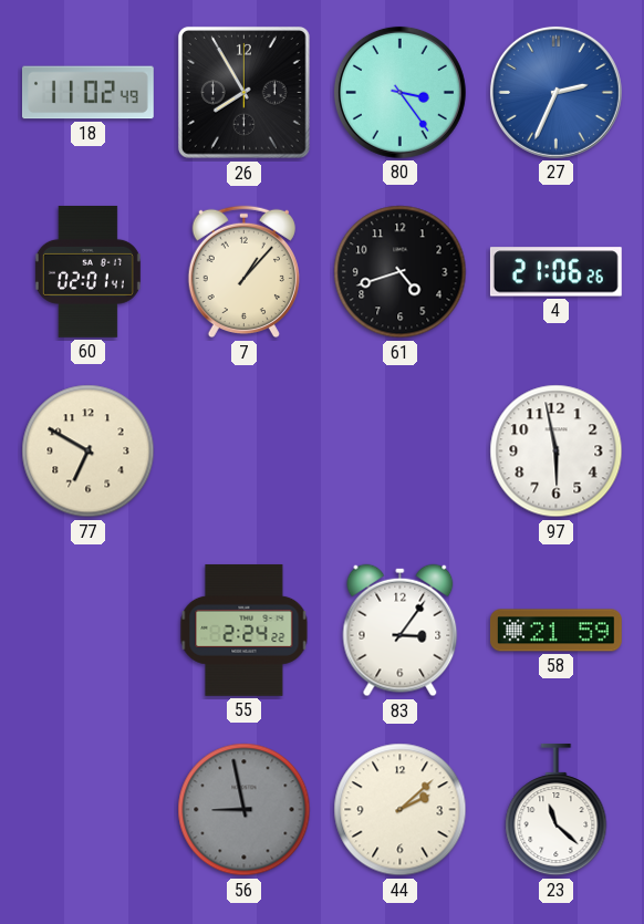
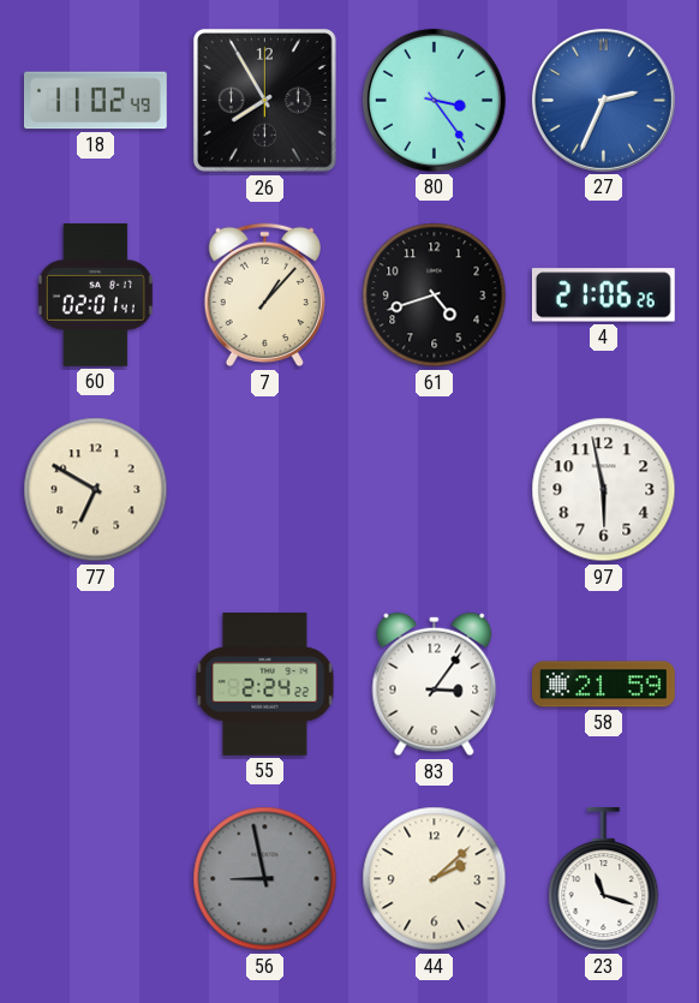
23: 11:22 -> 11:18 (604, 879)
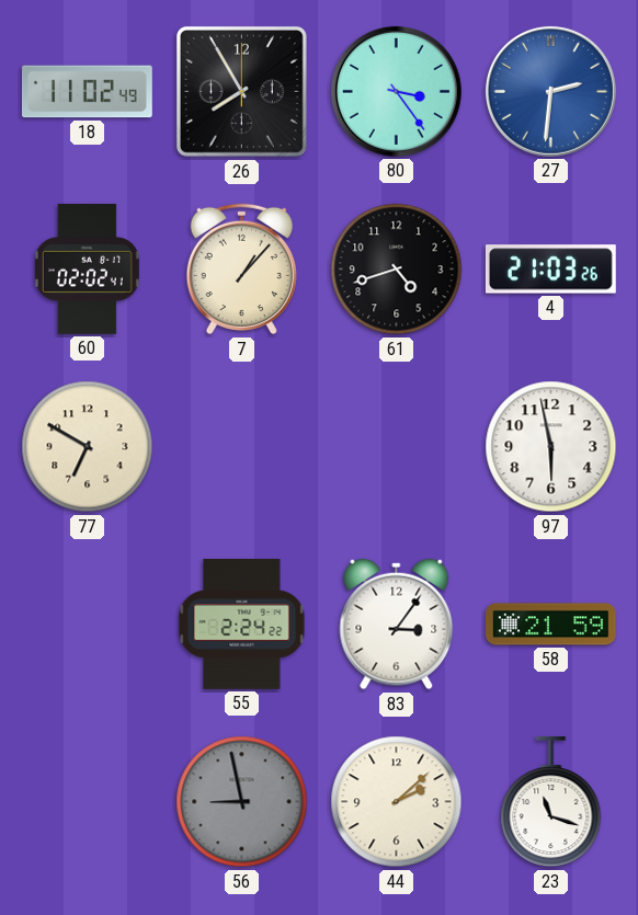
27: 2:34 -> 2:31 (550, 91)
60: 02:01 -> 02:02 (87, 268)
4: 21:06 -> 21:03 (550, 270)
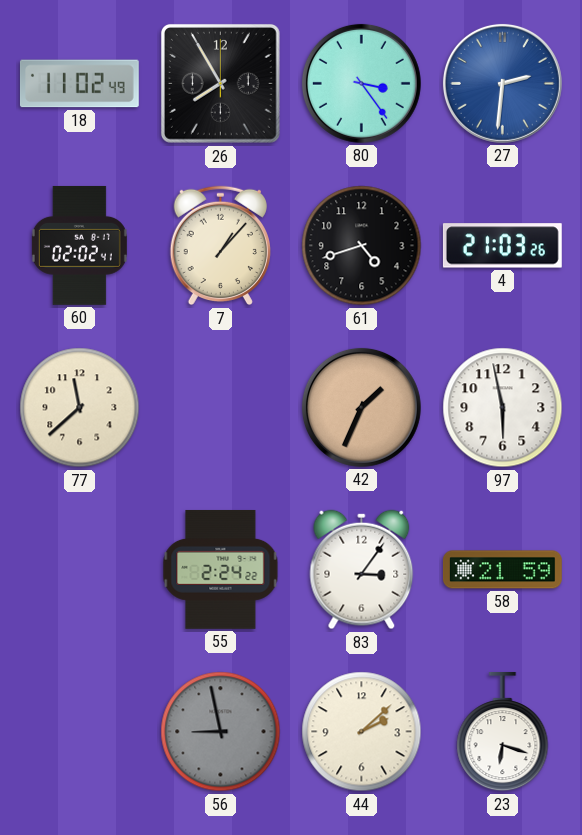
77: 6:50 -> 11:38 (80, 408)
42: none -> 1:34 (361, 407)
23: 11:18 -> 6:18 (503, 732)
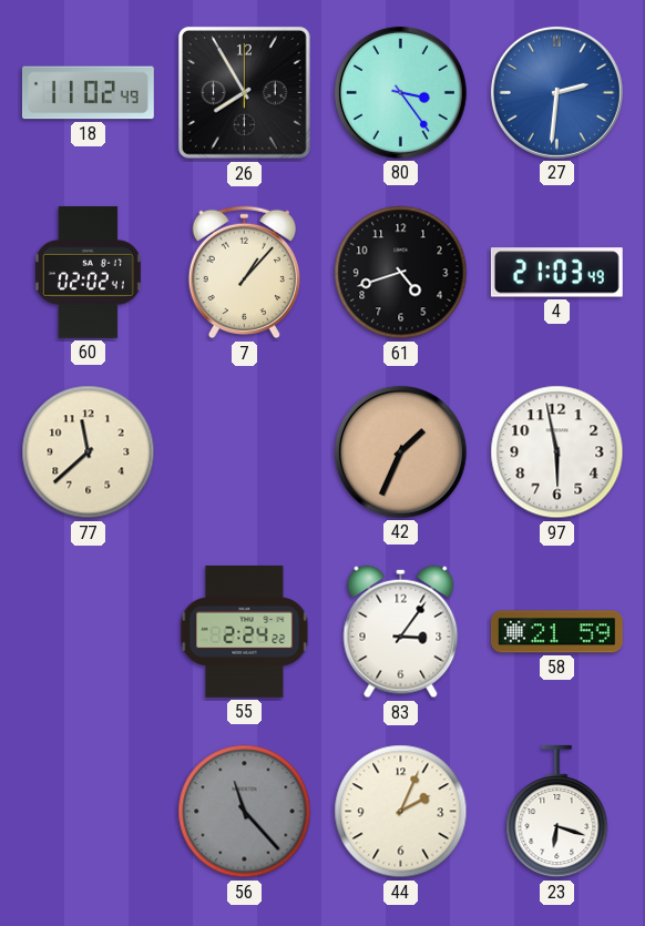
4: 21:03:26 -> 21:03:49 (556, 273)
56: 8:58 -> 11:23 (245, 812)
44: 2:08 -> 2:04 (401, 812)
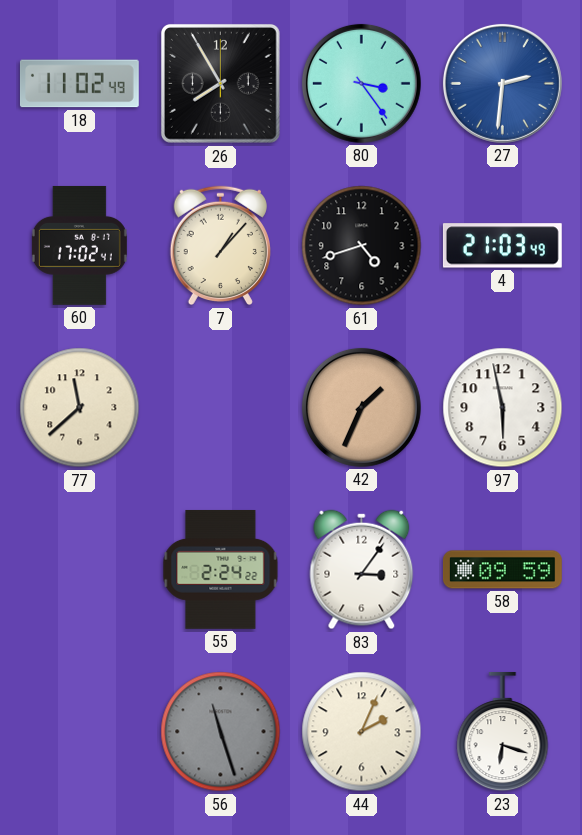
60: 02:02 -> 17:02 (79, 245)
58: 21:59 -> 09:59 (502, 570)
56: 11:23 -> 11:27 (221, 732)
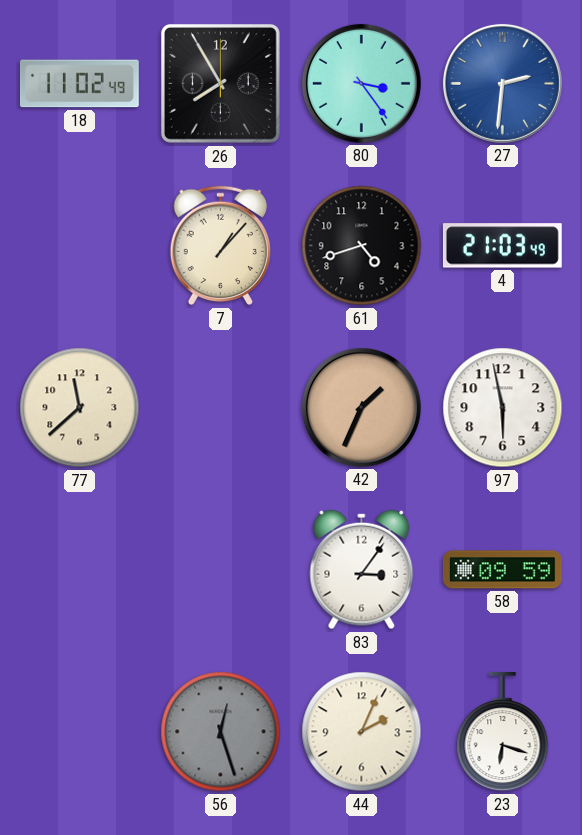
60: 17:02 -> none (79, 245)
55: 2:24 -> none (221, 569)
56: 11:27 -> 12:27 (221, 732)
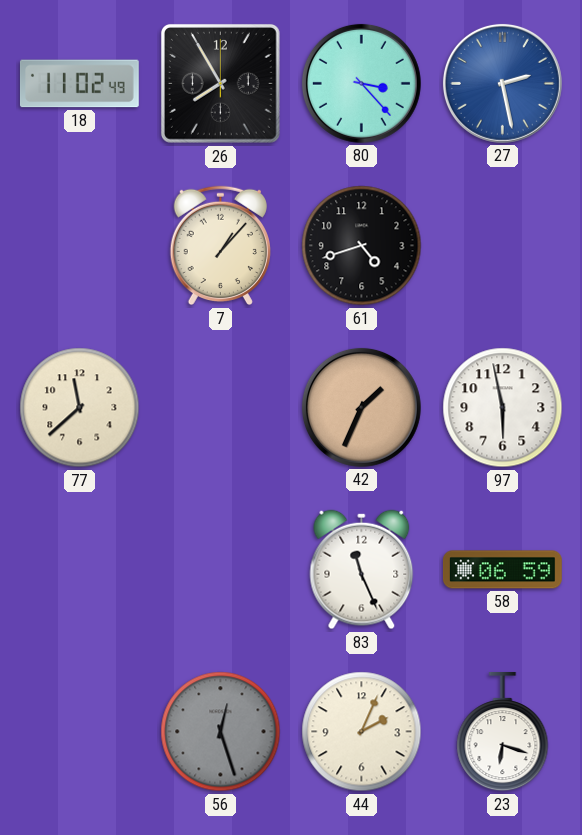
80: 3:24 -> 3:23 (361, 83)
27: 2:31 -> 2:28 (502, 83)
4: 21:03 -> none (502, 246)
83: 3:06 -> 11:26 (362, 570)
58: 09:59 -> 06:59 (502, 570)
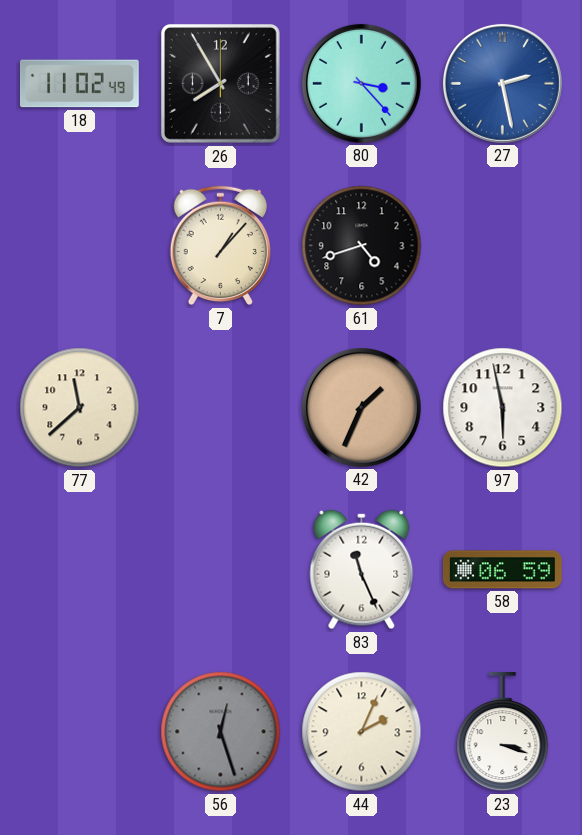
23: 6:18 -> 3:18 (503, 732)
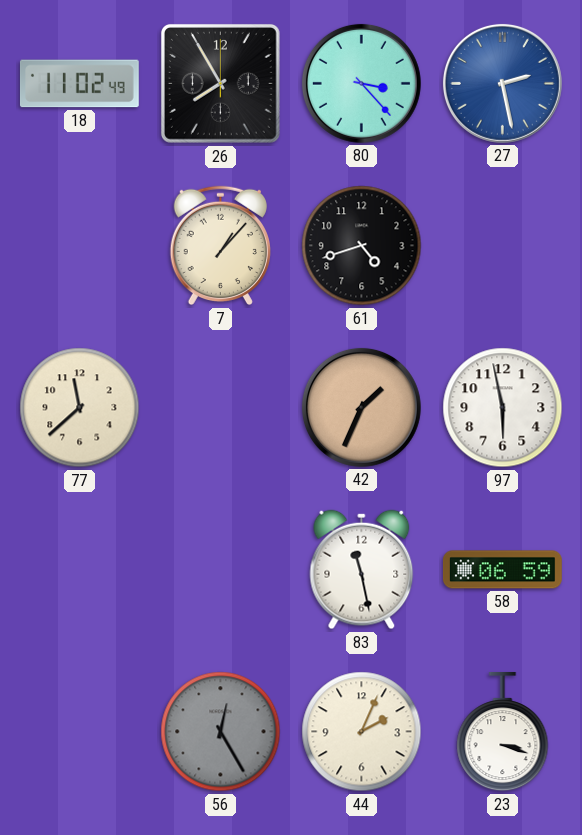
83: 11:26 -> 11:28 (362, 570)
56: 12:27 -> 12:25 (221, 732)
